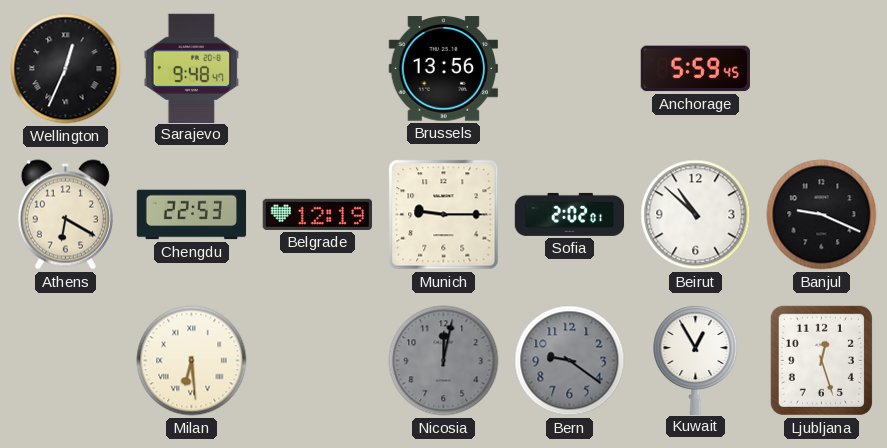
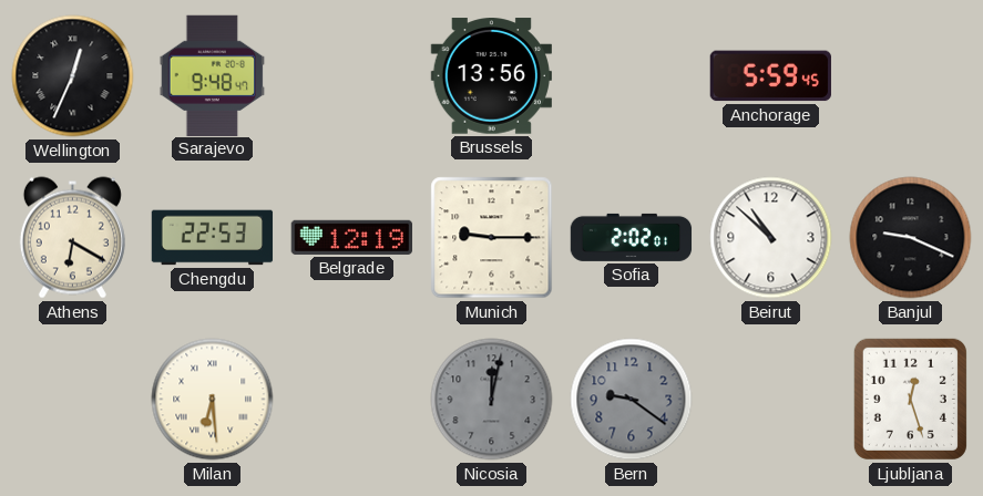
Kuwait: 12:55 -> none (696, 359)
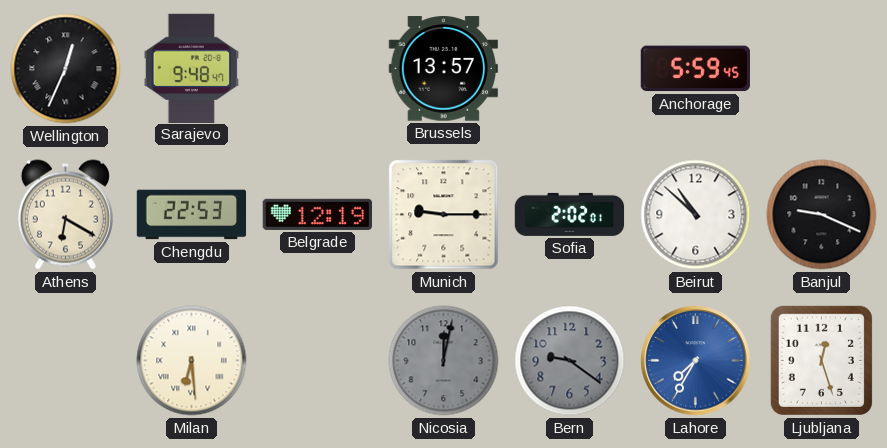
Brussels: 13:56 -> 13:57 (443, 69)
Lahore: none -> 7:35 (696, 361)
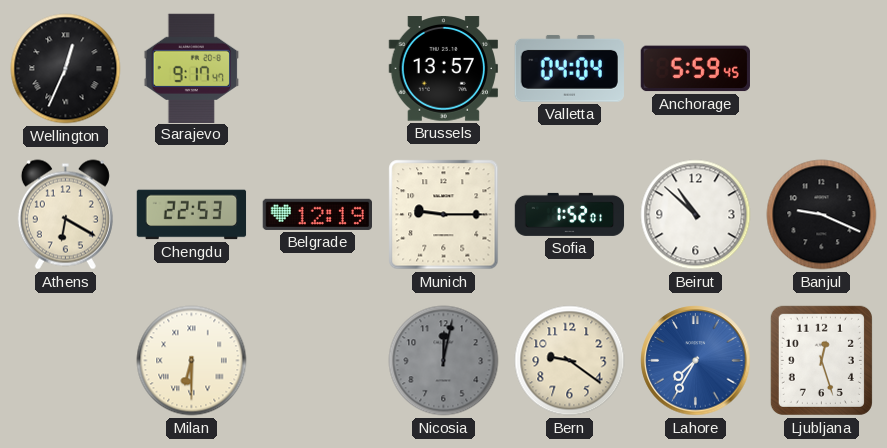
Sarajevo: 9:48 -> 9:17 (192, 68)
Valletta: none -> 04:04 (569, 68)
Sofia: 2:02 -> 1:52 (570, 214)
Milan: 6:29 -> 6:30 (192, 361)
Bern dial: grey -> cream (570, 361)
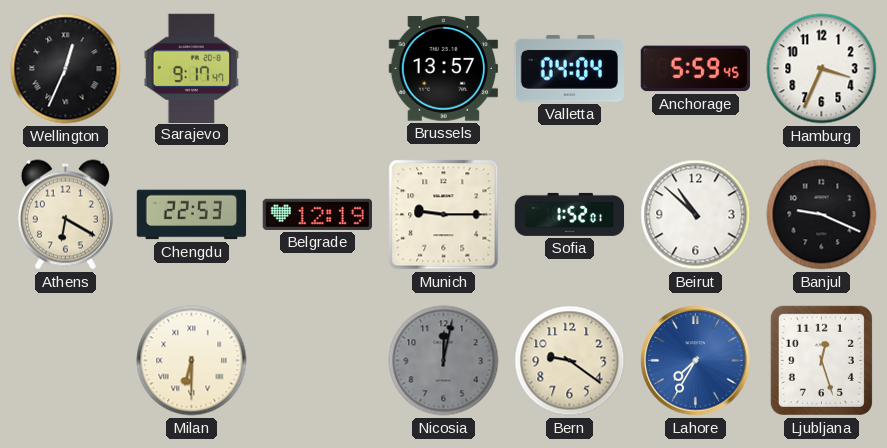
Hamburg: none -> 3:34 (822, 69)
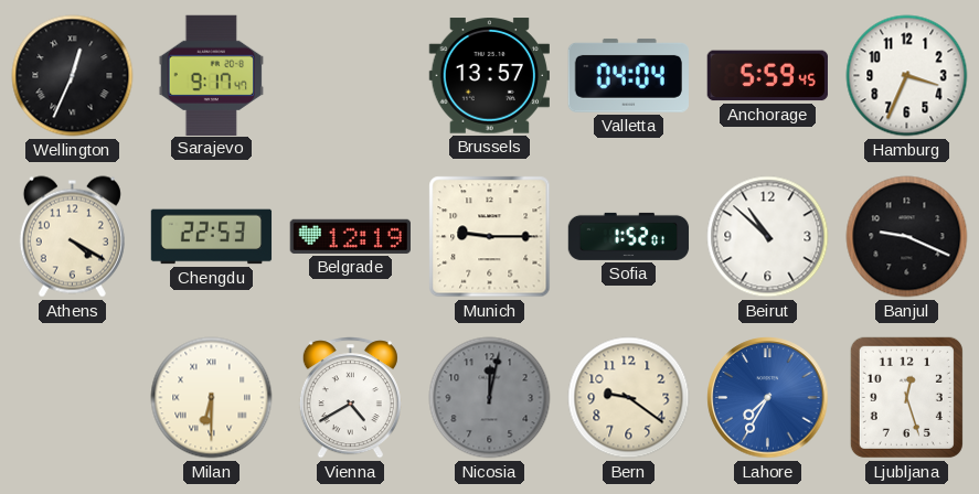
Athens: 6:20 -> 4:20 (72, 237)
Vienna: none -> 4:40 (350, 398)
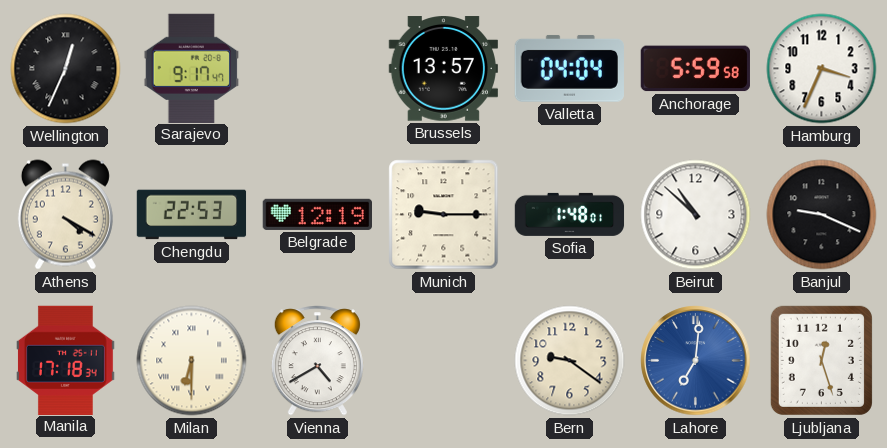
Anchorage: 5:59:45 -> 5:59:58 (695, 69)
Sofia: 1:52 -> 1:48 (570, 214)
Manila: none -> 17:18 (66, 360)
Nicosia: 12:02 -> none (490, 398)
Lahore: 7:35 -> 7:01 (696, 361)
